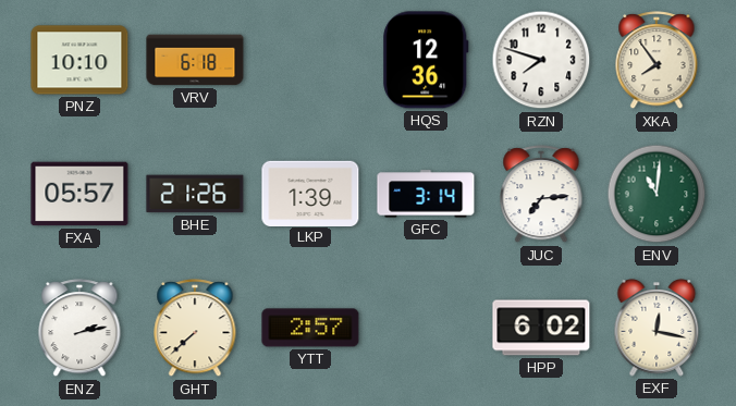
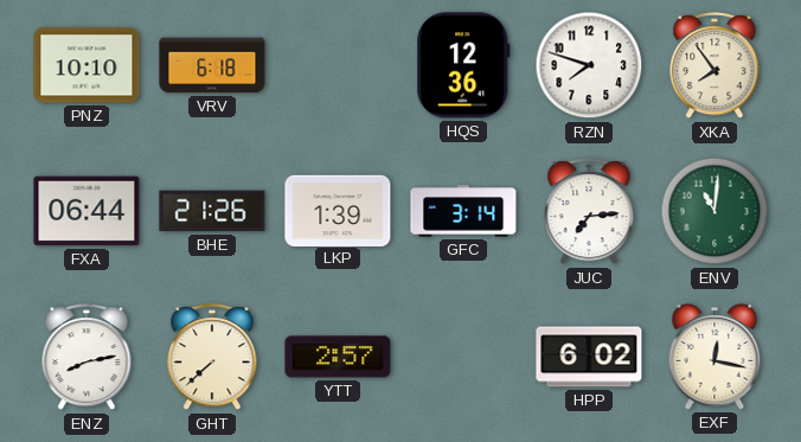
FXA: 05:57 -> 06:44 (86, 211)
ENZ: 2:13 -> 8:13 (86, 358)
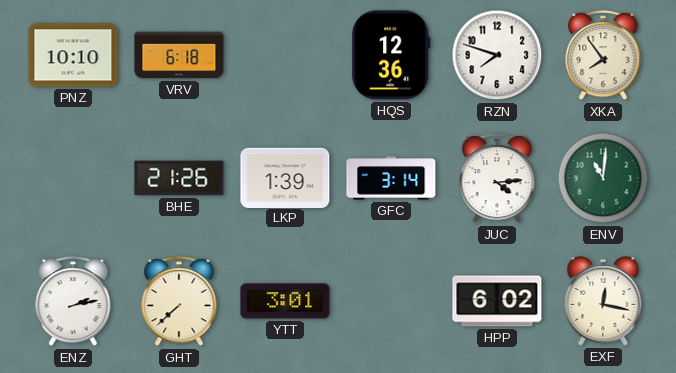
FXA: 06:44 -> none (86, 211)
JUC: 7:14 -> 4:14 (497, 179)
ENZ: 8:13 -> 2:13 (73, 302)
YTT: 2:57 -> 3:01 (285, 301)
